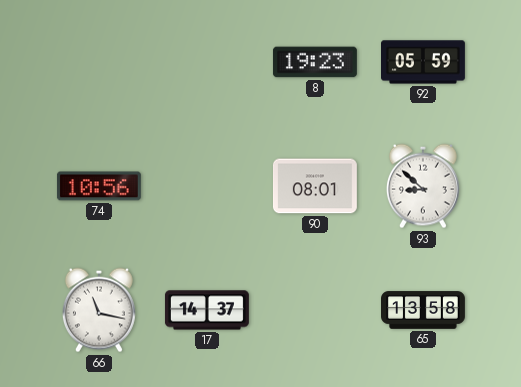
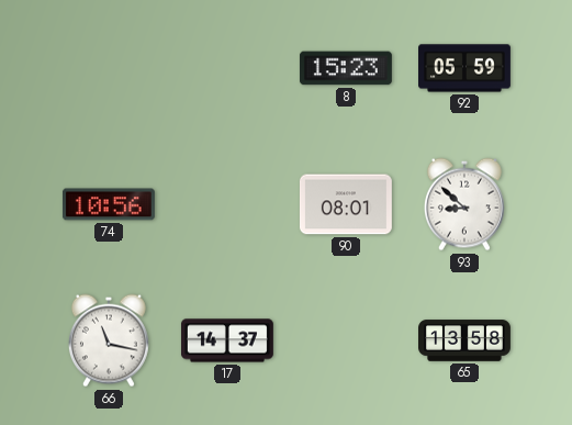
8: 19:23 -> 15:23 (346, 68)
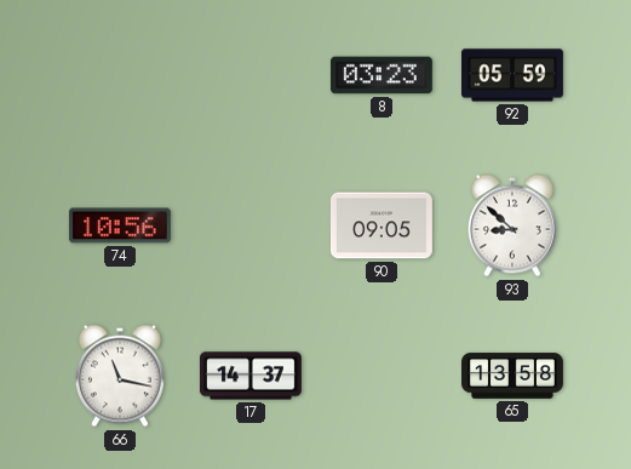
8: 15:23 -> 03:23 (382, 75)
90: 08:01 -> 09:05 (382, 225)
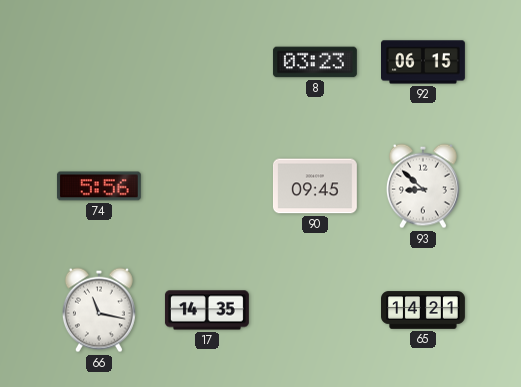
92: 05:59 -> 06:15 (424, 62)
74: 10:56 -> 5:56 (99, 186)
90: 09:05 -> 09:45 (315, 186)
17: 14:37 -> 14:35 (207, 310)
65: 13:58 -> 14:21 (424, 310)
